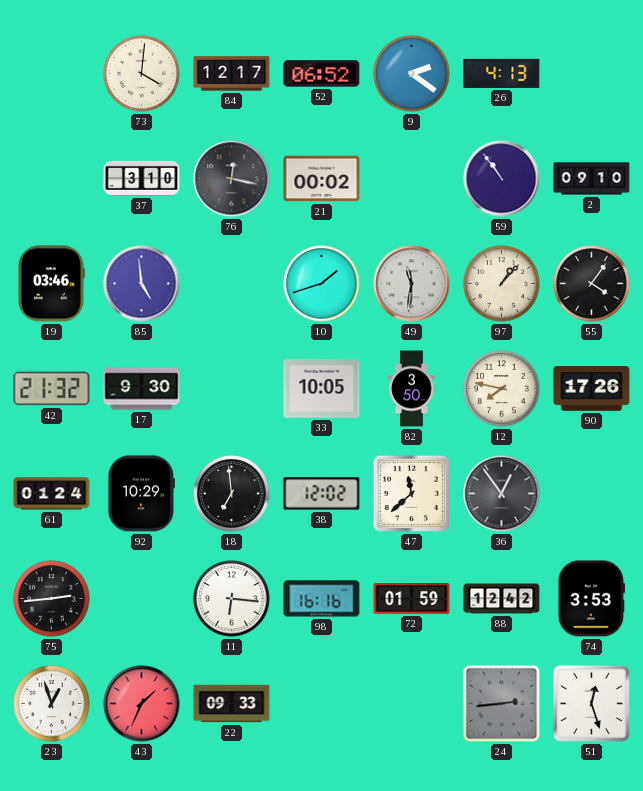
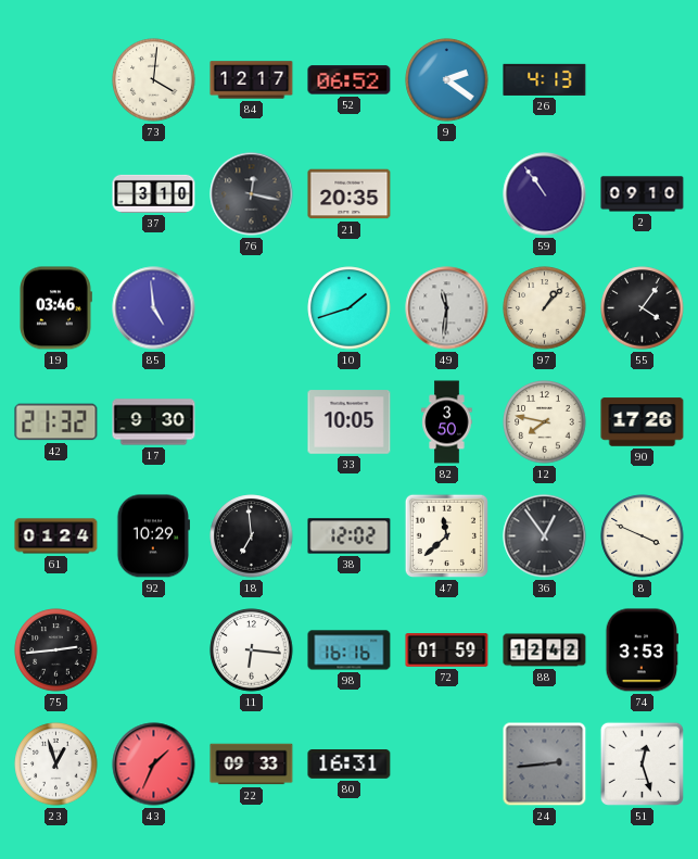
21: 00:02 -> 20:35 (350, 194)
8: none -> 3:49 (643, 536)
80: none -> 16:31 (350, 765)
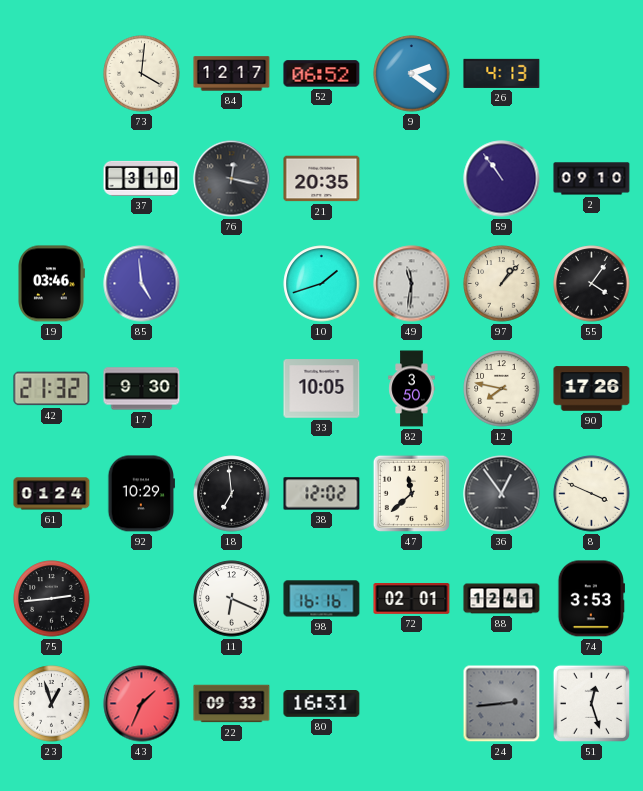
11: 6:16 -> 6:19 (232, 599)
72: 01:59 -> 02:01 (412, 599)
88: 12:42 -> 12:41 (502, 599)
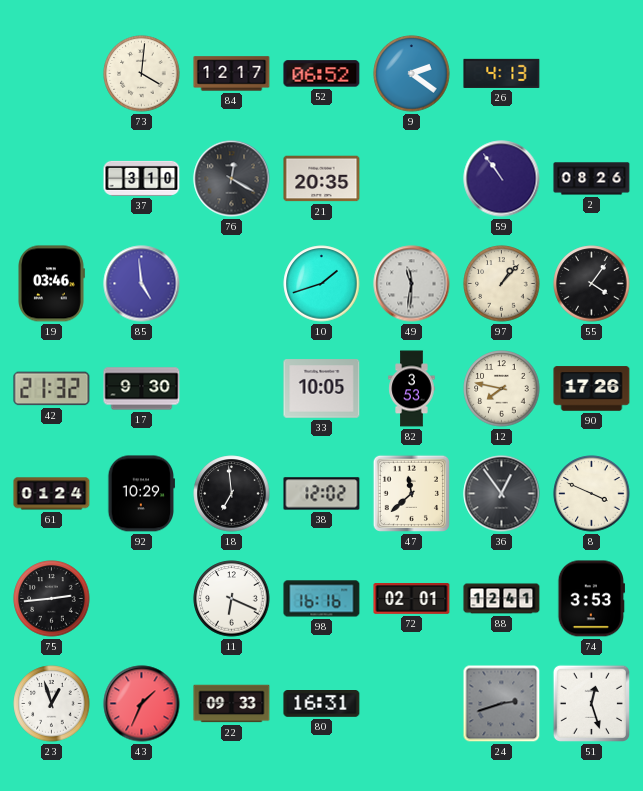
76: 12:17 -> 12:20 (232, 179)
2: 09:10 -> 08:26 (592, 179)
82: 3:50 -> 3:53 (412, 389)
24: 2:44 -> 2:42 (502, 704)
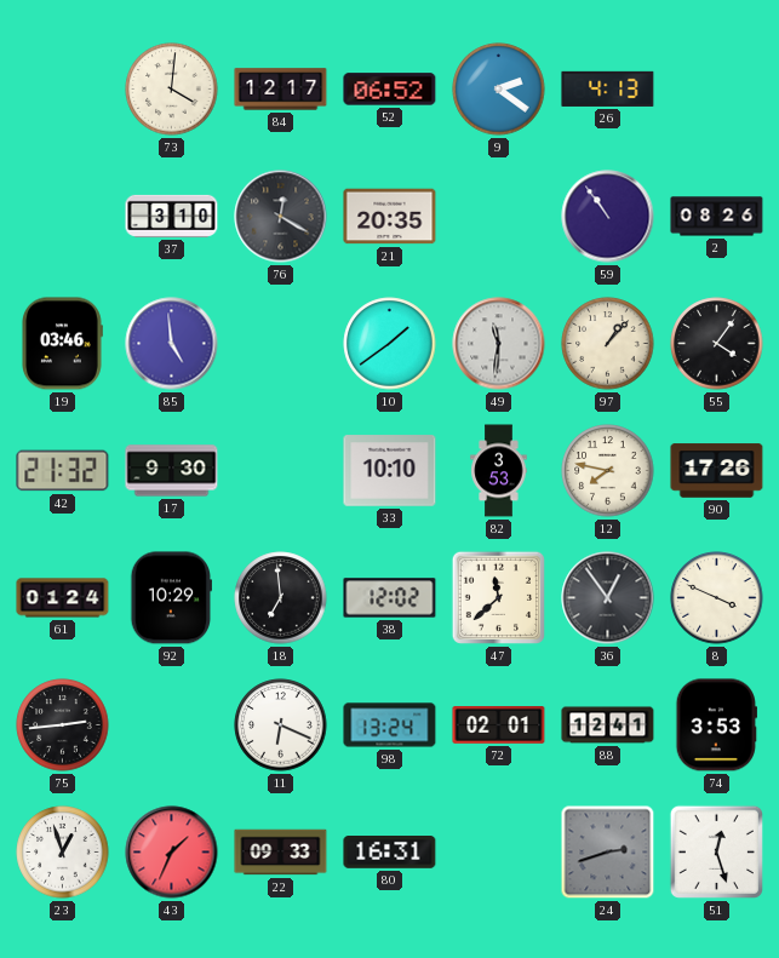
10: 1:42 -> 1:39 (390, 344)
33: 10:05 -> 10:10 (390, 471)
98: 16:16 -> 13:24 (390, 725)
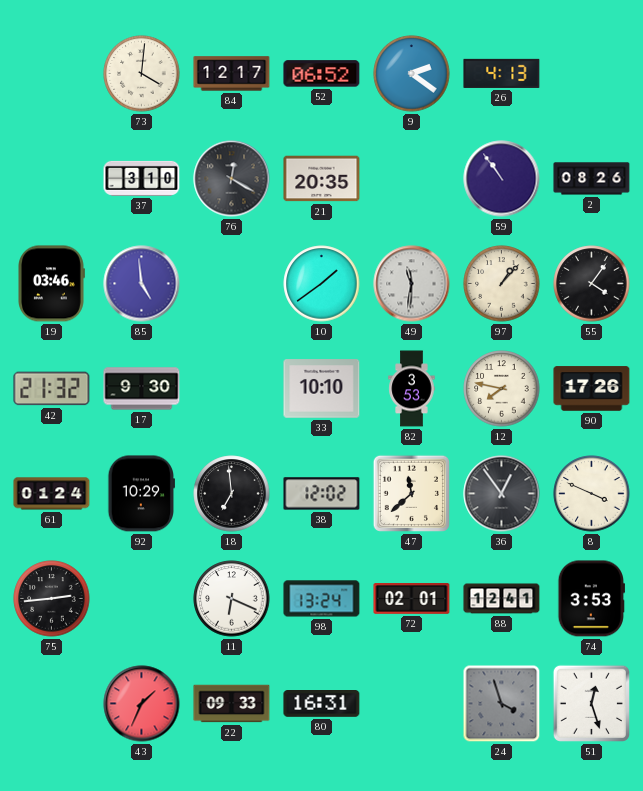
23: 12:57 -> none (63, 853)
24: 2:42 -> 3:57 (502, 704)
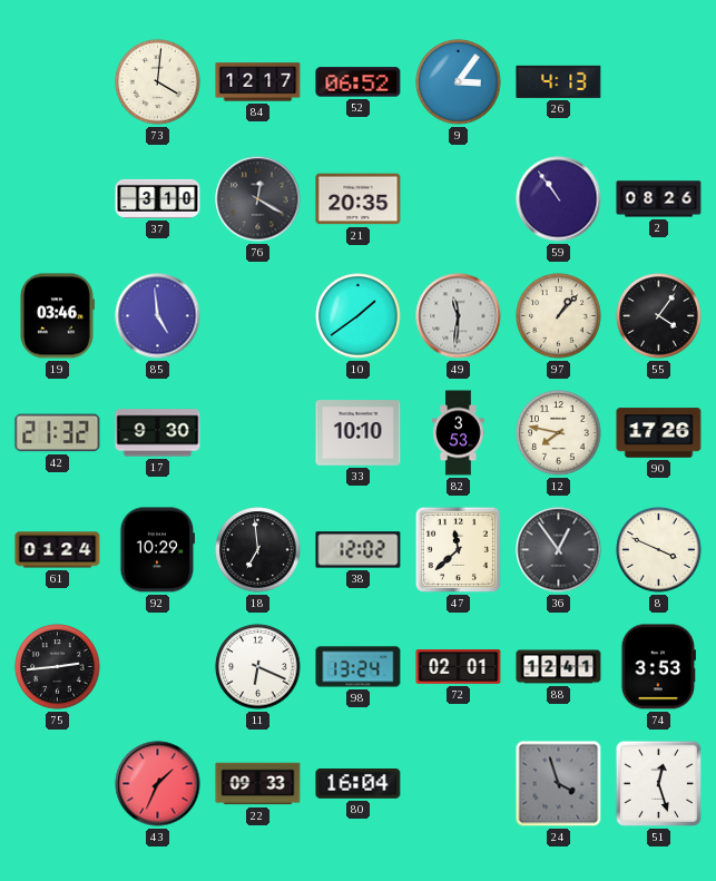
9: 2:21 -> 3:06 (459, 82)
80: 16:31 -> 16:04 (359, 784)
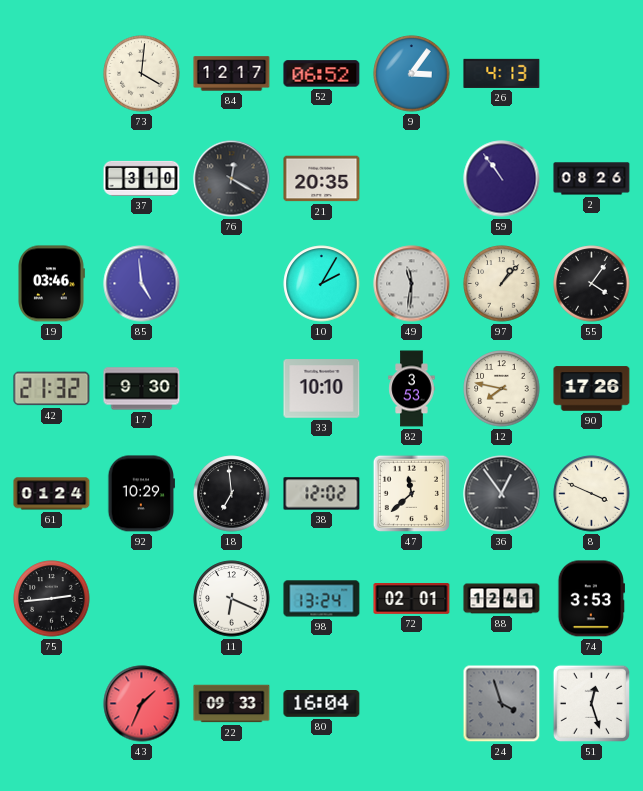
10: 1:39 -> 2:05 (322, 284)
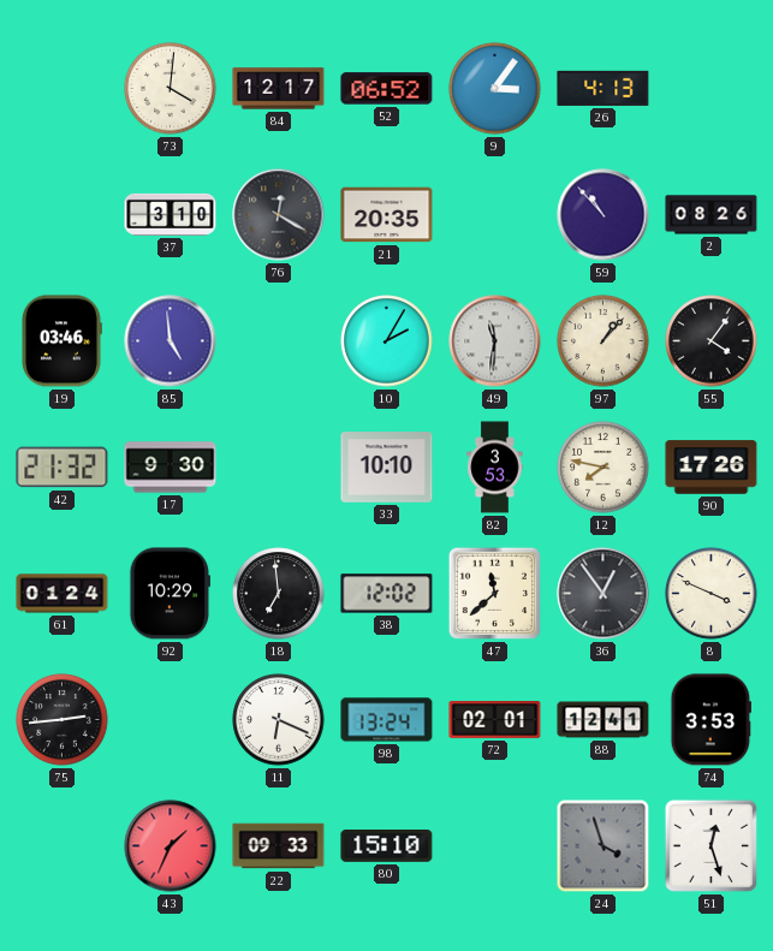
59: 10:54 -> 10:53 (603, 215)
80: 16:04 -> 15:10 (387, 846)
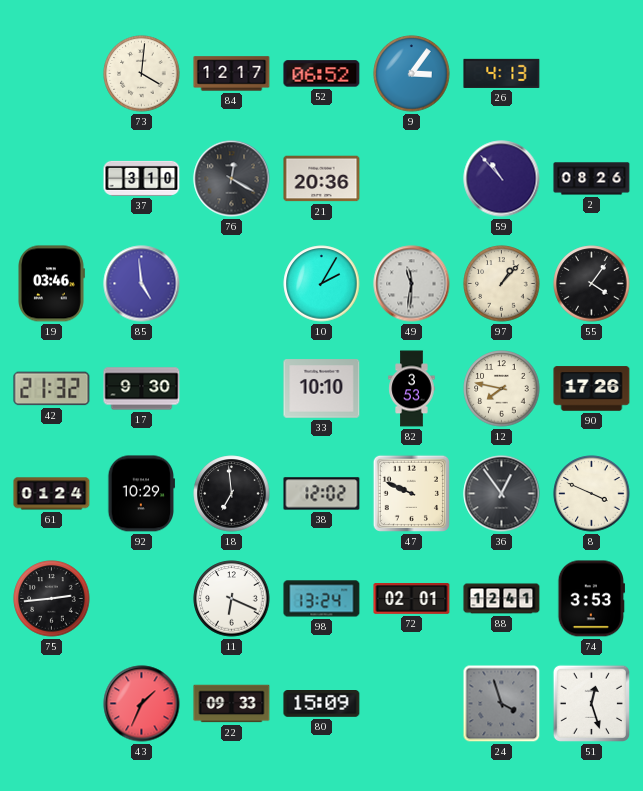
21: 20:35 -> 20:36 (322, 179)
47: 11:38 -> 9:49 (411, 493)
80: 15:10 -> 15:09 (322, 704)
